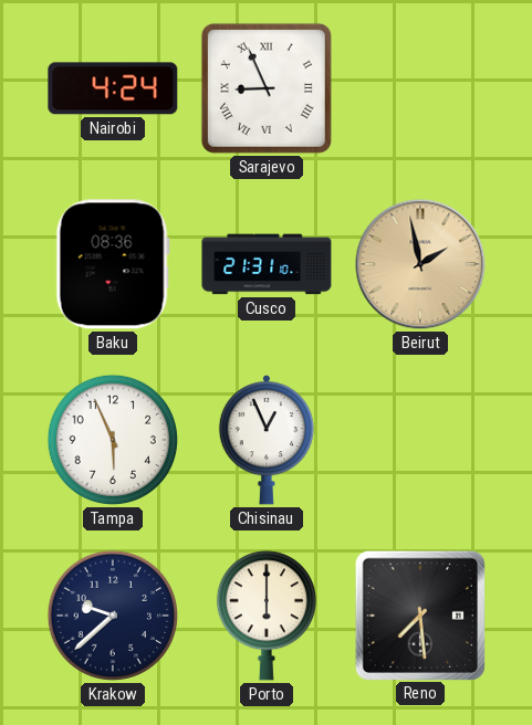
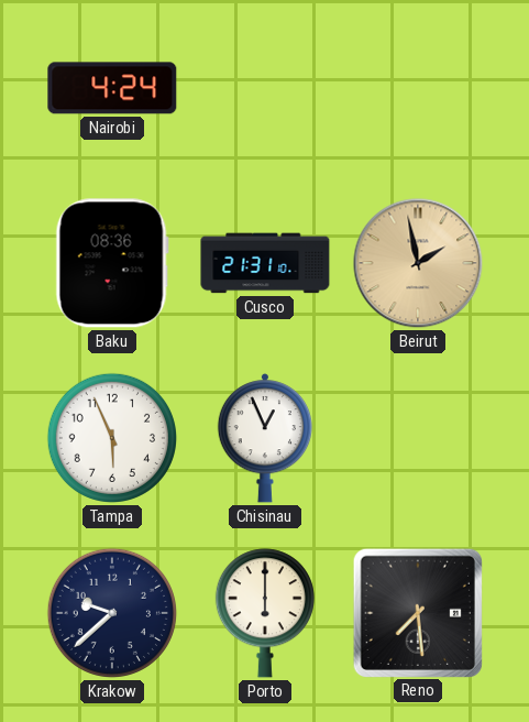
Sarajevo: 8:56 -> none (267, 88)
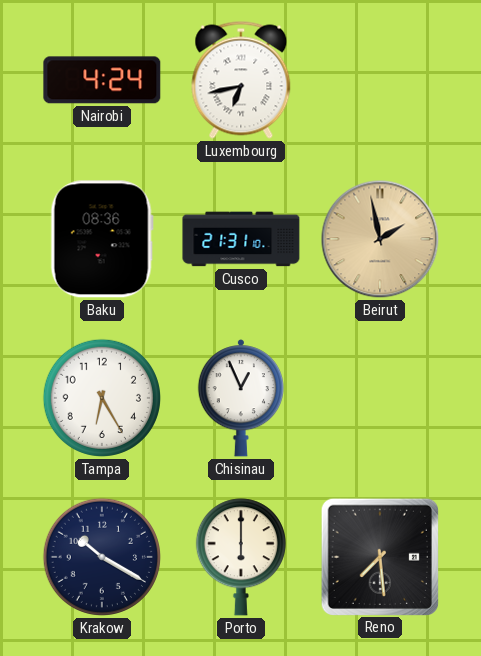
Luxembourg: none -> 6:43 (241, 80)
Tampa: 5:56 -> 6:25 (102, 398)
Krakow: 9:38 -> 10:20 (102, 557)
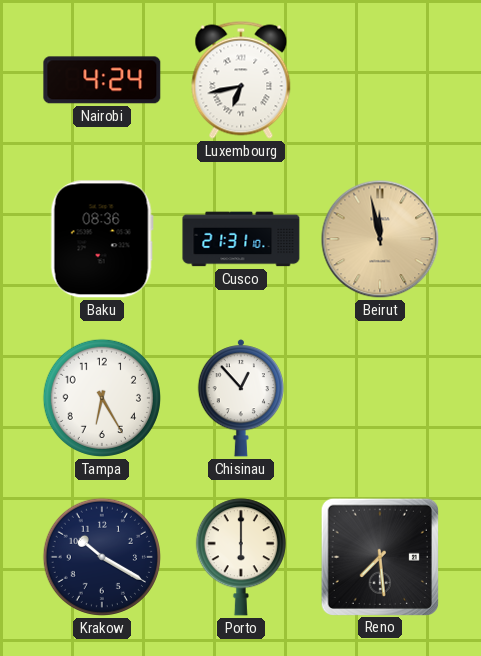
Beirut: 1:58 -> 11:58 (380, 239)
Chisinau: 12:56 -> 12:53 (240, 398)
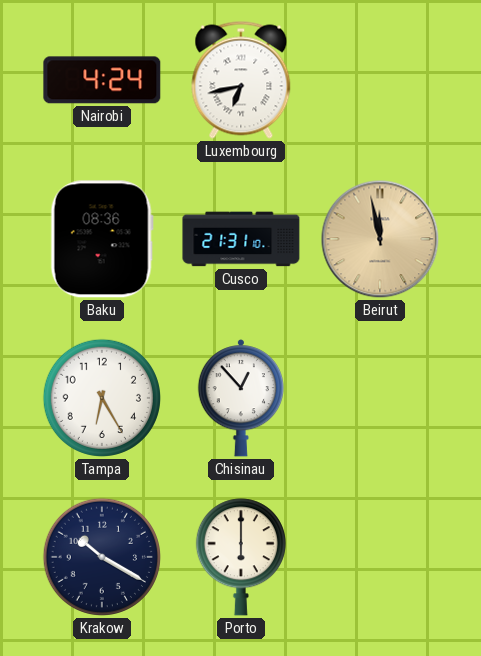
Reno: 7:29 -> none (379, 556)
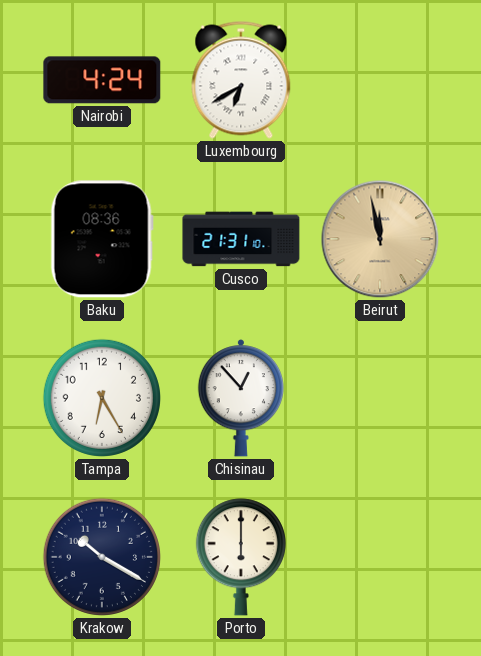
Luxembourg: 6:43 -> 6:40 (241, 80)
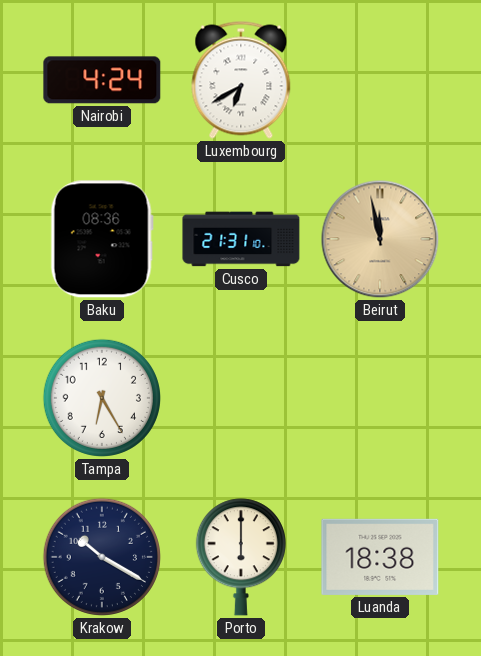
Chisinau: 12:53 -> none (240, 398)
Luanda: none -> 18:38 (380, 557)
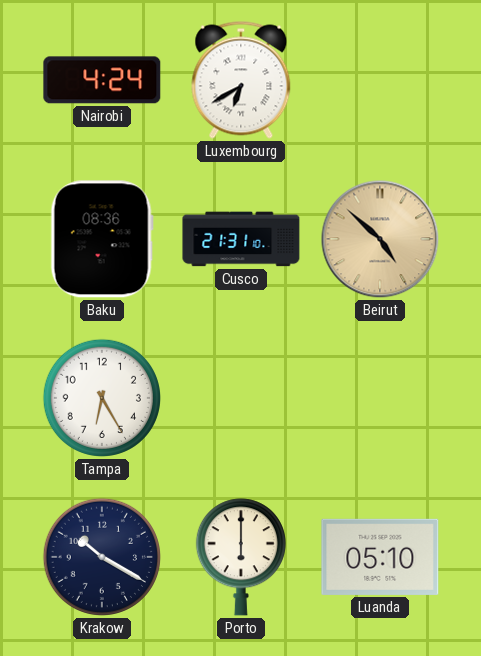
Beirut: 11:58 -> 4:52 (380, 239)
Luanda: 18:38 -> 05:10 (380, 557)
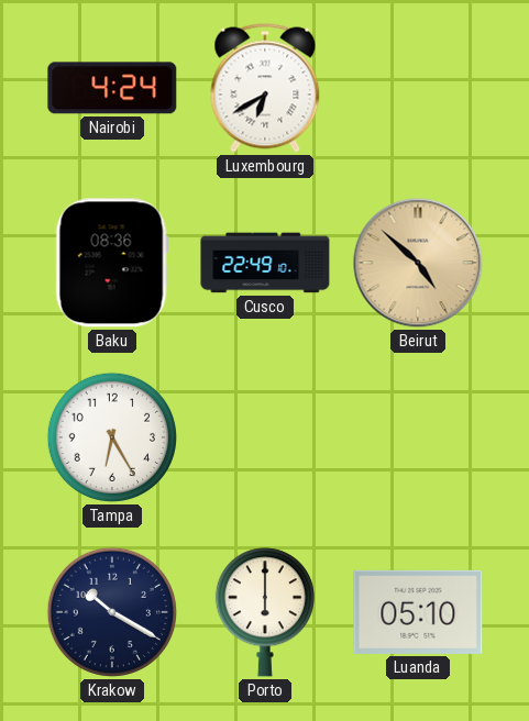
Cusco: 21:31 -> 22:49 (265, 263)
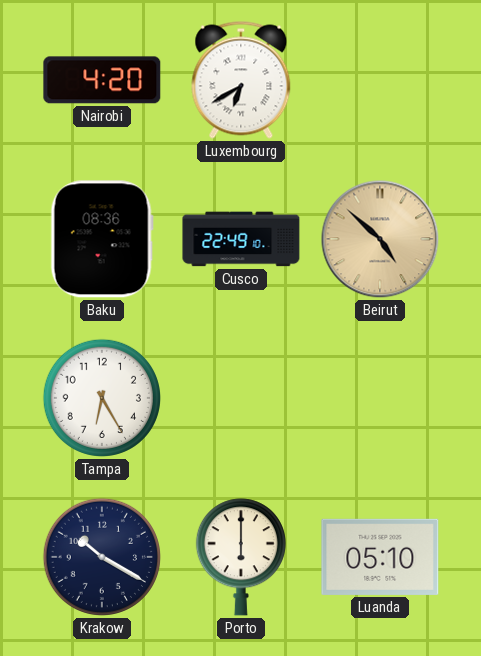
Nairobi: 4:24 -> 4:20 (102, 80)
